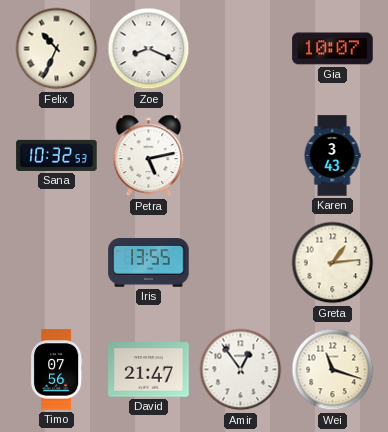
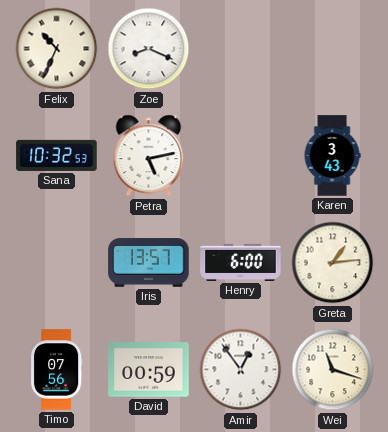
Gia: 10:07 -> none (333, 49)
Iris: 13:55 -> 13:57 (149, 263)
Henry: none -> 6:00 (241, 262)
David: 21:47 -> 00:59 (149, 370)
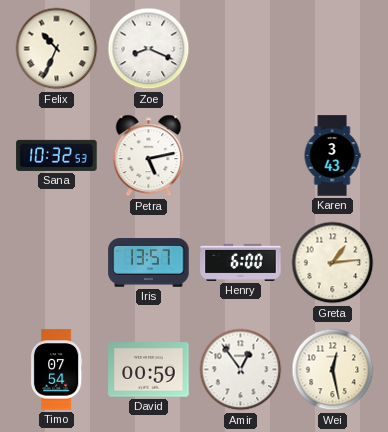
Timo: 07:56 -> 07:54 (56, 370)
Wei: 11:18 -> 12:28 (333, 370)
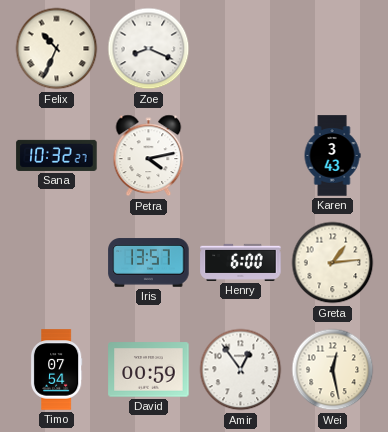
Sana: 10:32:53 -> 10:32:27 (57, 155)
Petra: 5:13 -> 4:13 (149, 156)
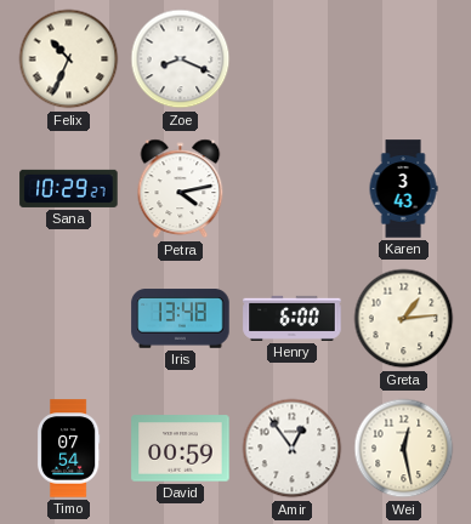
Sana: 10:32 -> 10:29 (69, 188)
Iris: 13:57 -> 13:48 (181, 319)
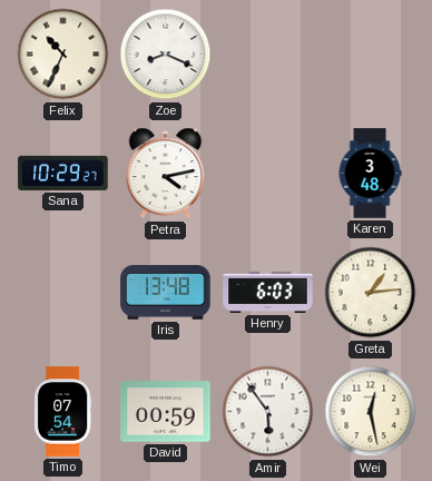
Karen: 3:43 -> 3:48 (370, 174)
Henry: 6:00 -> 6:03 (268, 292)
Amir: 12:54 -> 5:54 (268, 412)
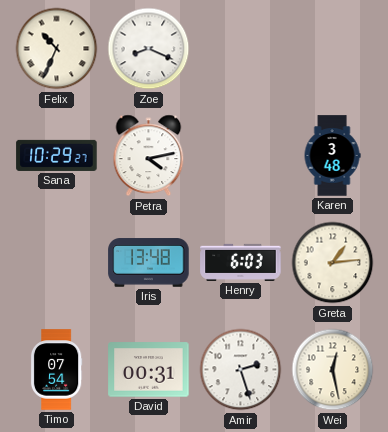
David: 00:59 -> 00:31 (149, 370)
Amir: 5:54 -> 2:27 (241, 370)
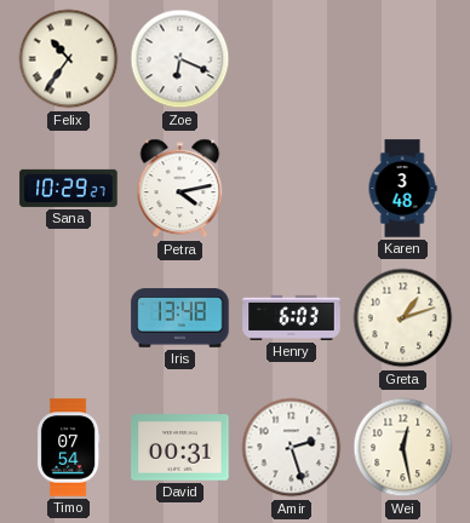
Felix: 10:34 -> 10:36 (69, 59)
Zoe: 8:19 -> 6:19 (180, 59)
Greta: 1:14 -> 1:12 (403, 318)
